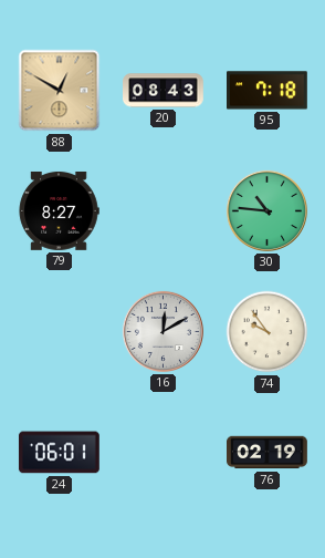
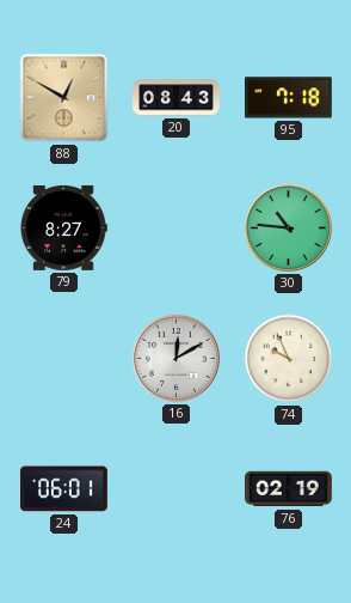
74: 9:54 -> 9:56 (289, 359)
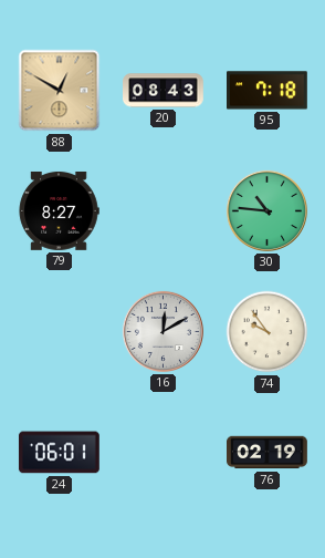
74: 9:56 -> 9:54 (268, 332)
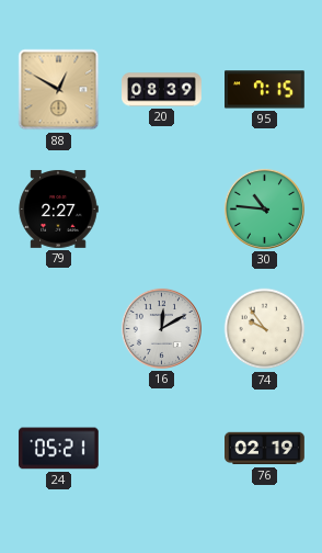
20: 08:43 -> 08:39 (162, 90)
95: 7:18 -> 7:15 (265, 90)
79: 8:27 -> 2:27 (58, 208)
24: 06:01 -> 05:21 (58, 449)
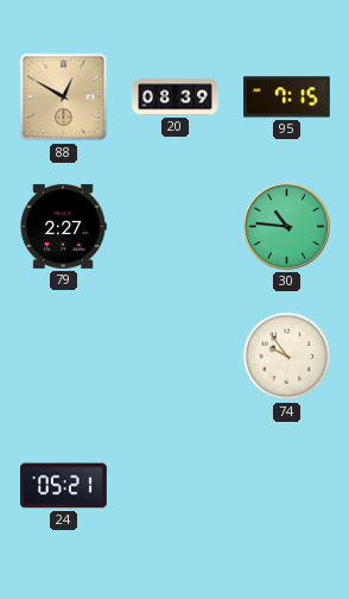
16: 12:10 -> none (161, 328)
76: 02:19 -> none (265, 449)
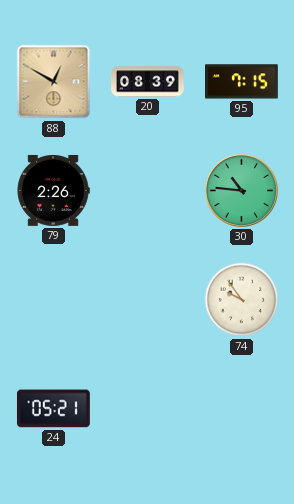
79: 2:27 -> 2:26 (53, 190)
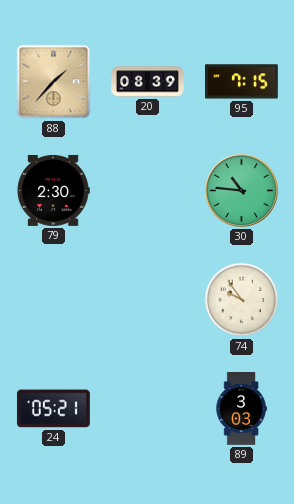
88: 12:50 -> 1:37 (54, 82)
79: 2:26 -> 2:30 (53, 190)
89: none -> 3:03 (241, 409)
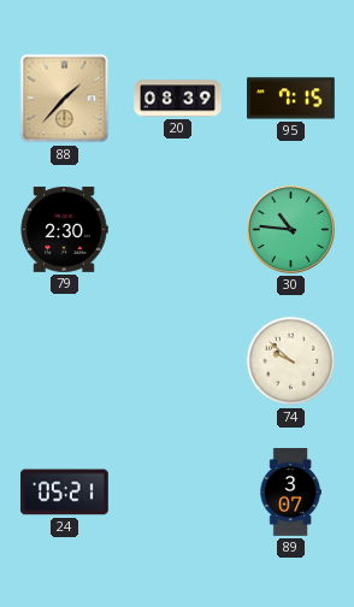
74: 9:54 -> 9:52 (291, 361)
89: 3:03 -> 3:07 (290, 493)
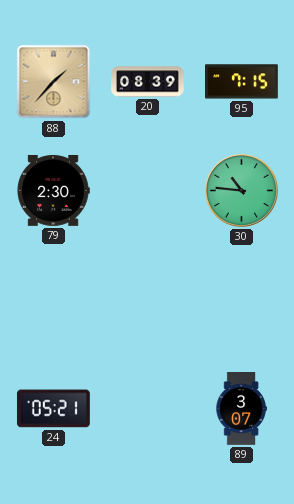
74: 9:52 -> none (291, 361)
